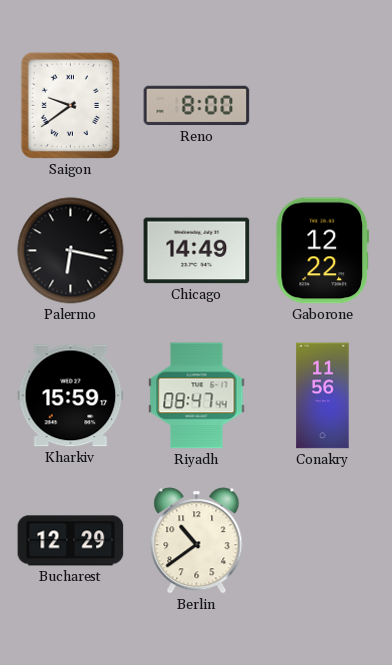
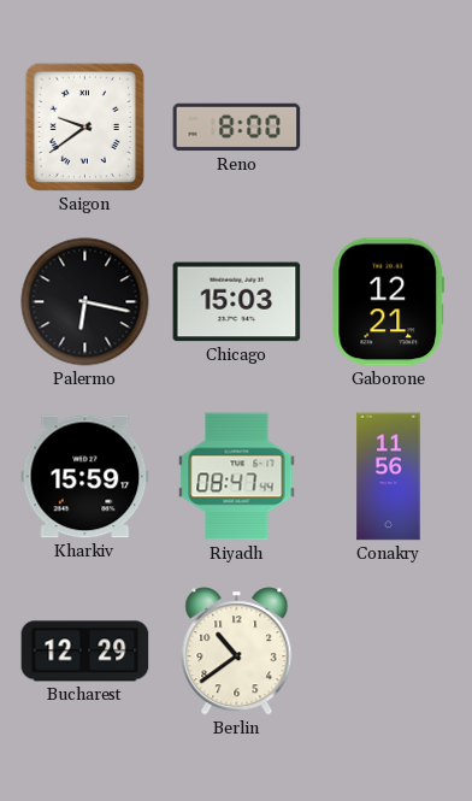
Chicago: 14:49 -> 15:03 (237, 302)
Gaborone: 12:22 -> 12:21 (388, 302)
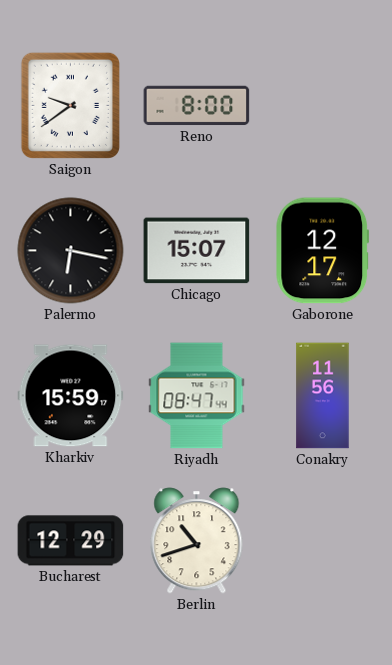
Chicago: 15:03 -> 15:07 (197, 251)
Gaborone: 12:21 -> 12:17 (322, 251)
Berlin: 10:39 -> 10:42 (197, 541)
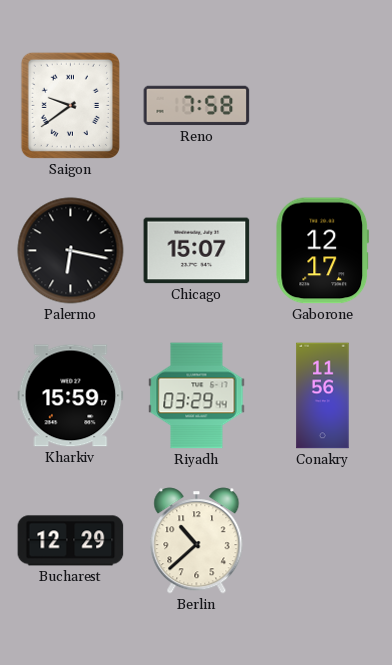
Reno: 8:00 -> 7:58 (197, 106)
Riyadh: 08:47 -> 03:29 (197, 396)
Berlin: 10:42 -> 10:38 (197, 541)
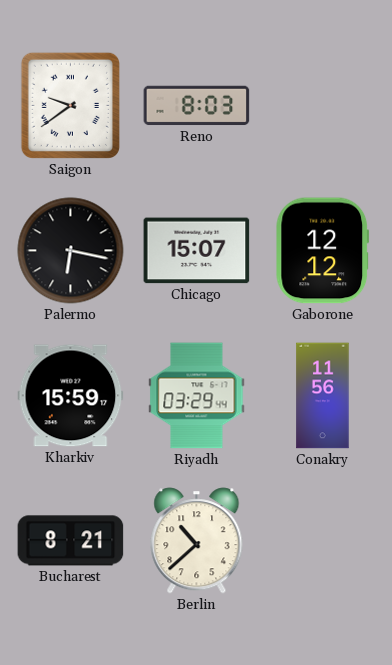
Reno: 7:58 -> 8:03 (197, 106)
Gaborone: 12:17 -> 12:12 (322, 251)
Bucharest: 12:29 -> 8:21 (71, 541)
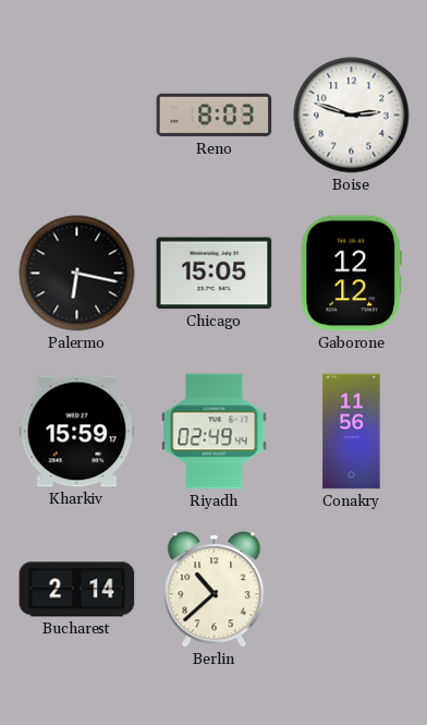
Saigon: 9:39 -> none (70, 105)
Boise: none -> 2:48 (352, 116)
Chicago: 15:07 -> 15:05 (215, 274)
Riyadh: 03:29 -> 02:49 (215, 432)
Bucharest: 8:21 -> 2:14 (77, 590)
